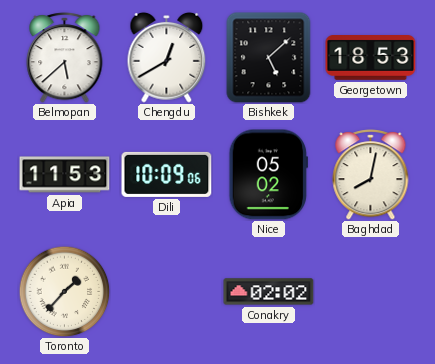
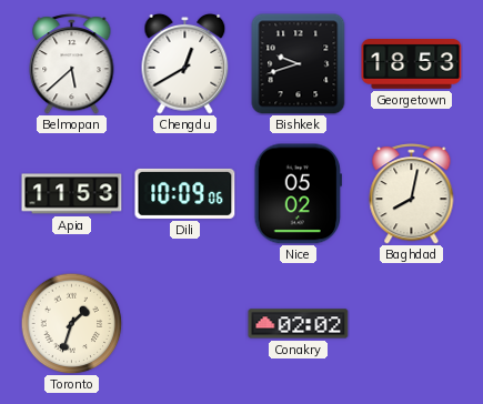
Bishkek: 5:08 -> 9:42 (299, 64)
Toronto: 1:37 -> 1:33 (71, 323)
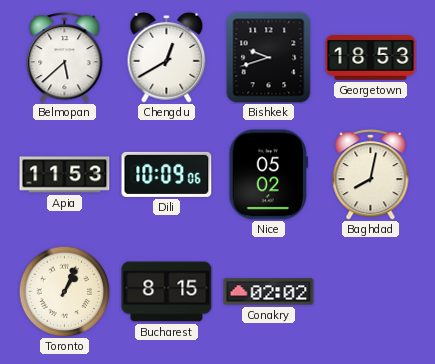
Toronto: 1:33 -> 1:04 (64, 291)
Bucharest: none -> 8:15 (167, 292)
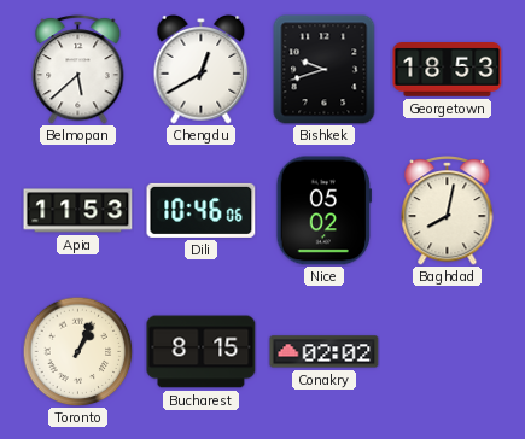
Dili: 10:09 -> 10:46 (202, 210)
